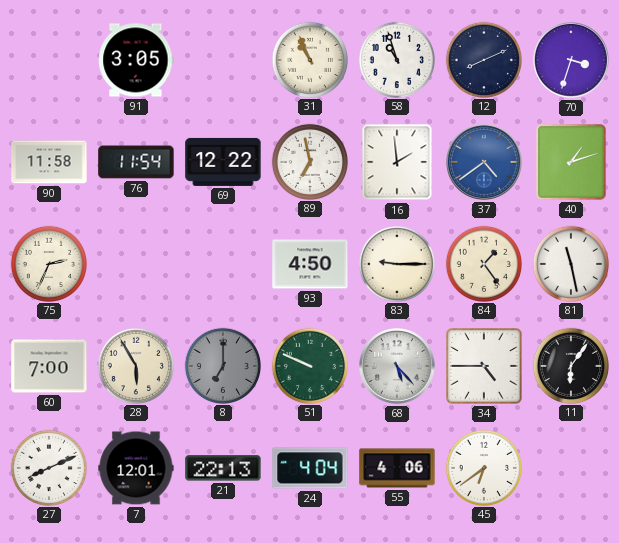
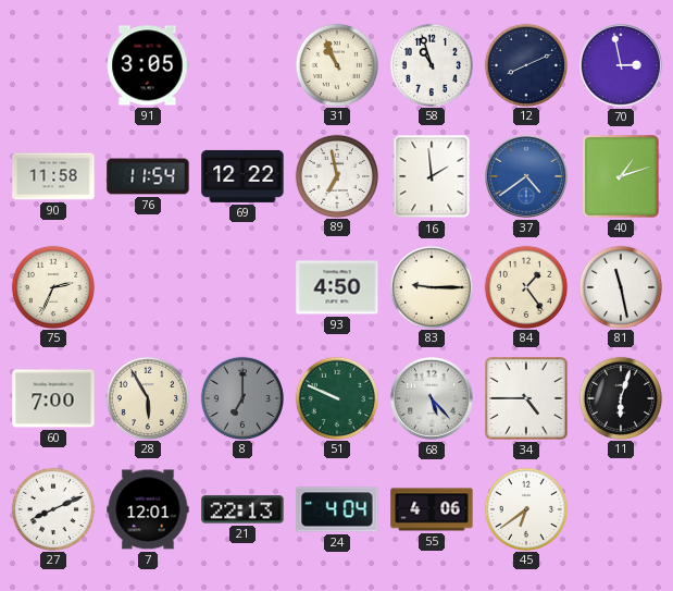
70: 3:33 -> 2:58 (622, 66)
11: 6:06 -> 6:03 (620, 397)
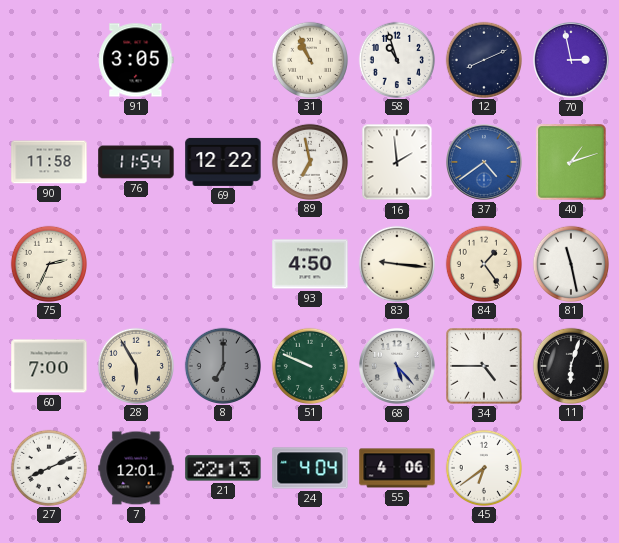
83: 9:15 -> 9:16 (396, 263)
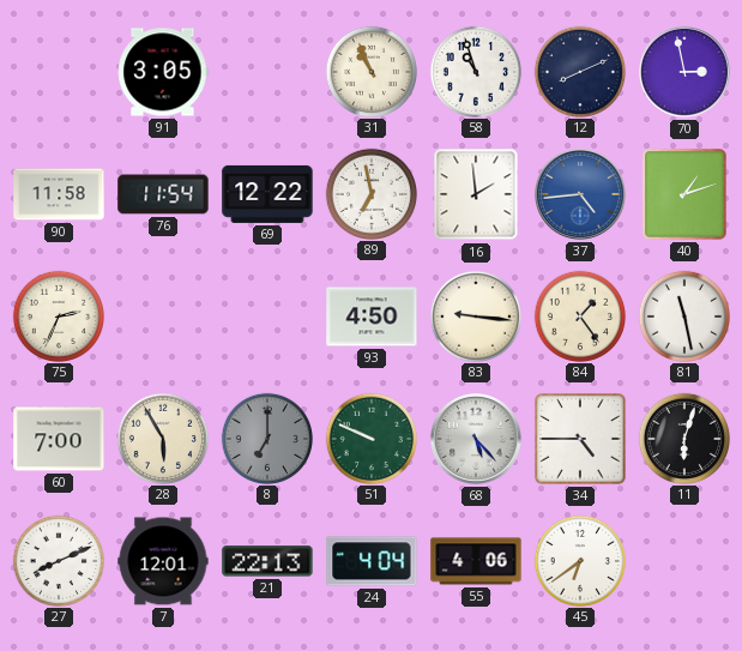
37: 4:39 -> 4:44 (581, 195)
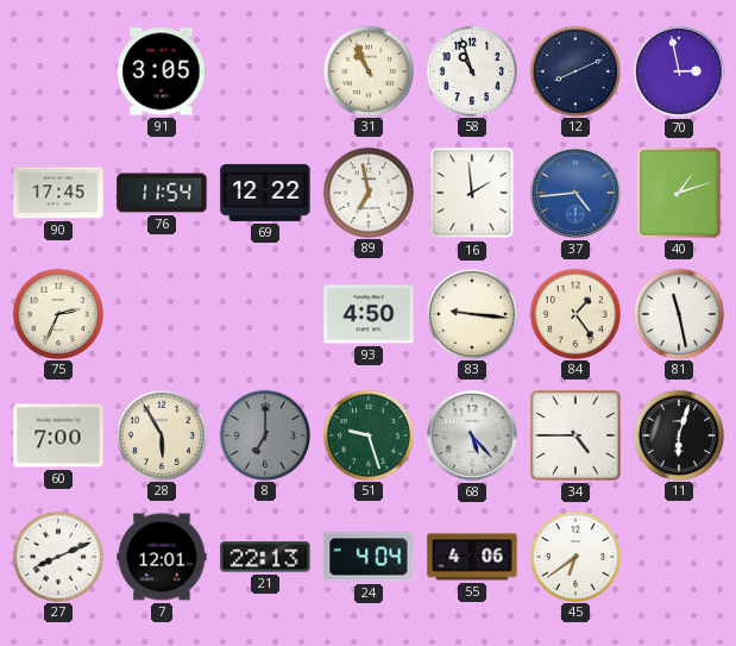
90: 11:58 -> 17:45 (58, 193)
51: 9:49 -> 9:27 (367, 434)
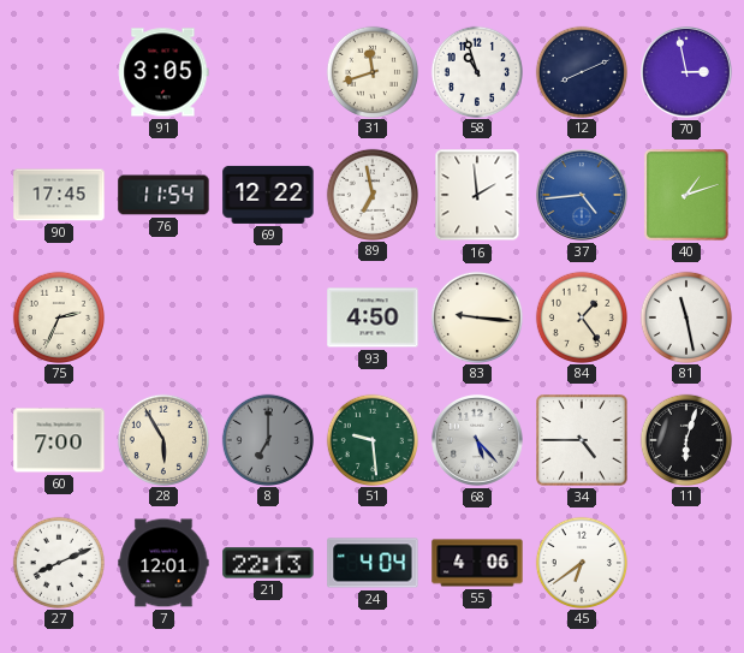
31: 10:56 -> 11:42 (371, 71)
51: 9:27 -> 9:29 (371, 439)
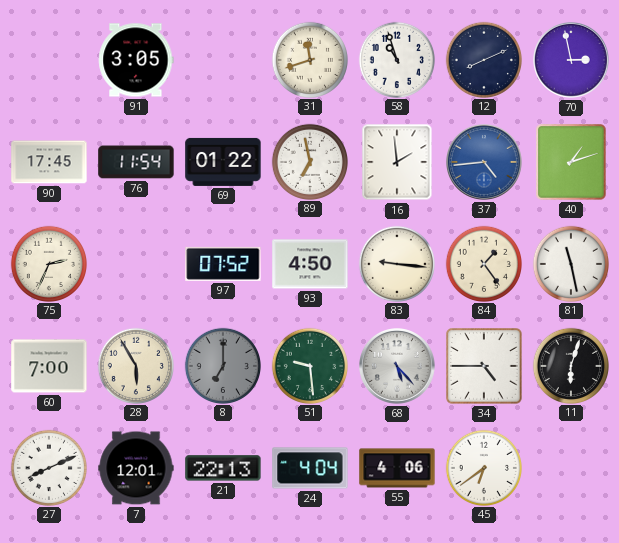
69: 12:22 -> 01:22 (223, 162)
97: none -> 07:52 (223, 264)
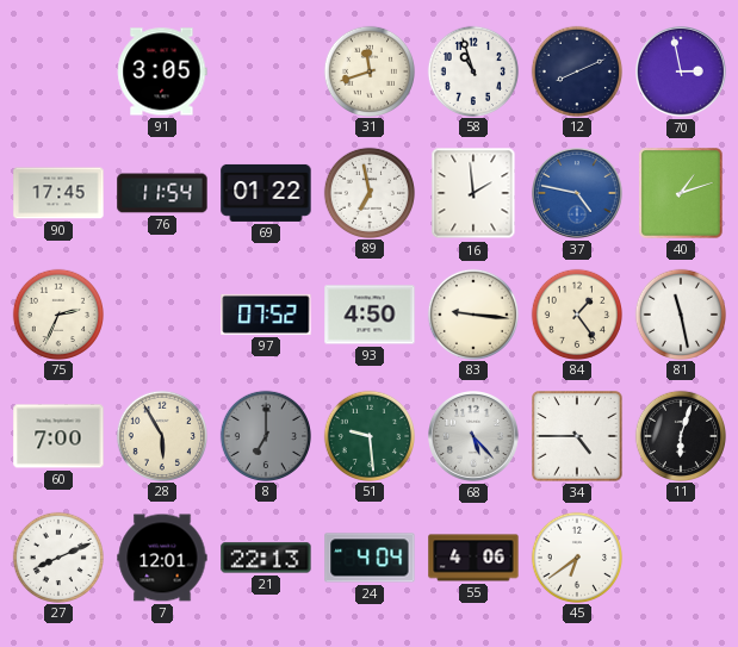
37: 4:44 -> 4:47 (578, 194)
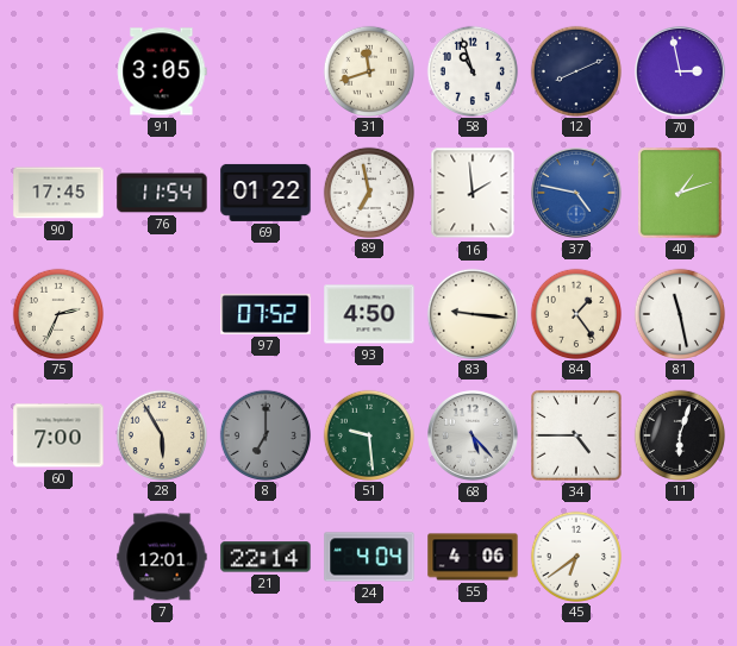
27: 8:11 -> none (57, 556)
21: 22:13 -> 22:14 (266, 557)
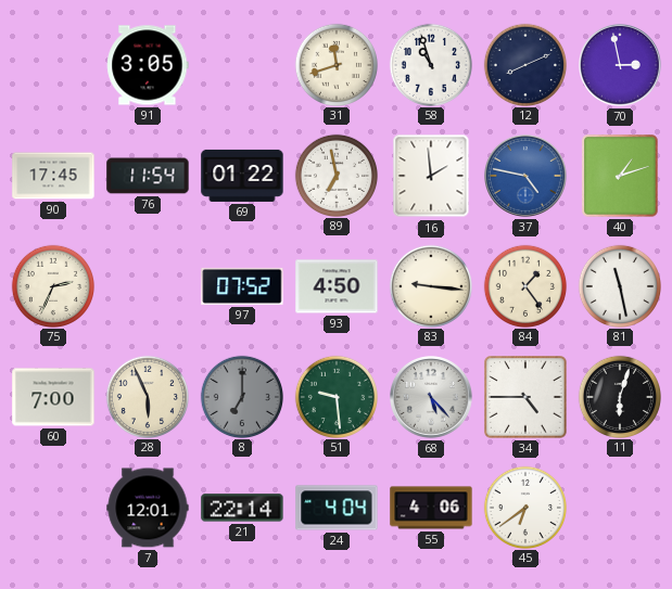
28: 5:55 -> 5:56 (147, 396)
